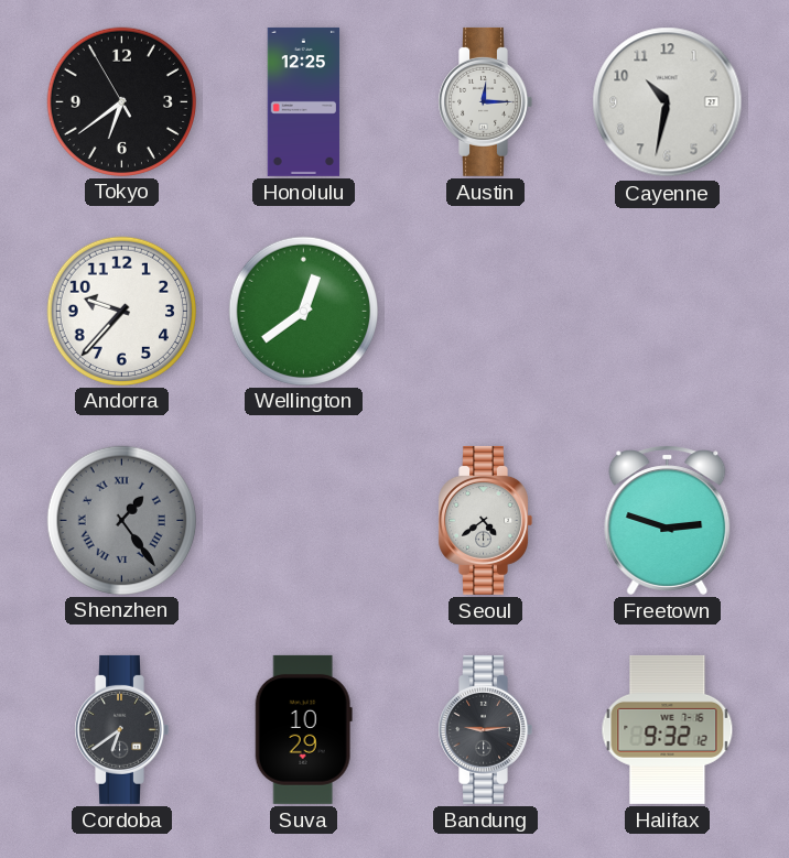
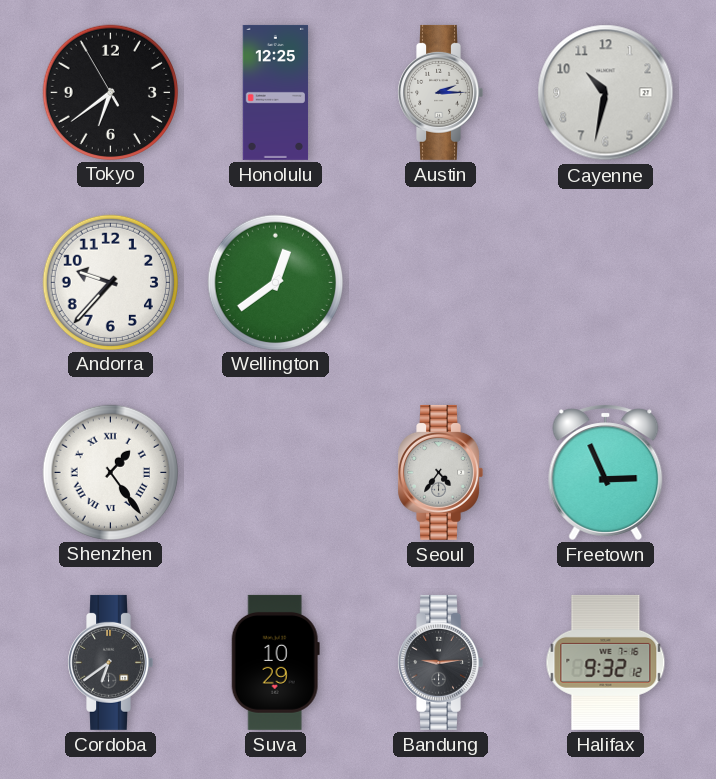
Austin: 12:15 -> 2:15 (440, 92)
Shenzhen dial: grey -> white (110, 472)
Seoul: 4:39 -> 4:36 (440, 472)
Freetown: 2:48 -> 2:56 (606, 472)
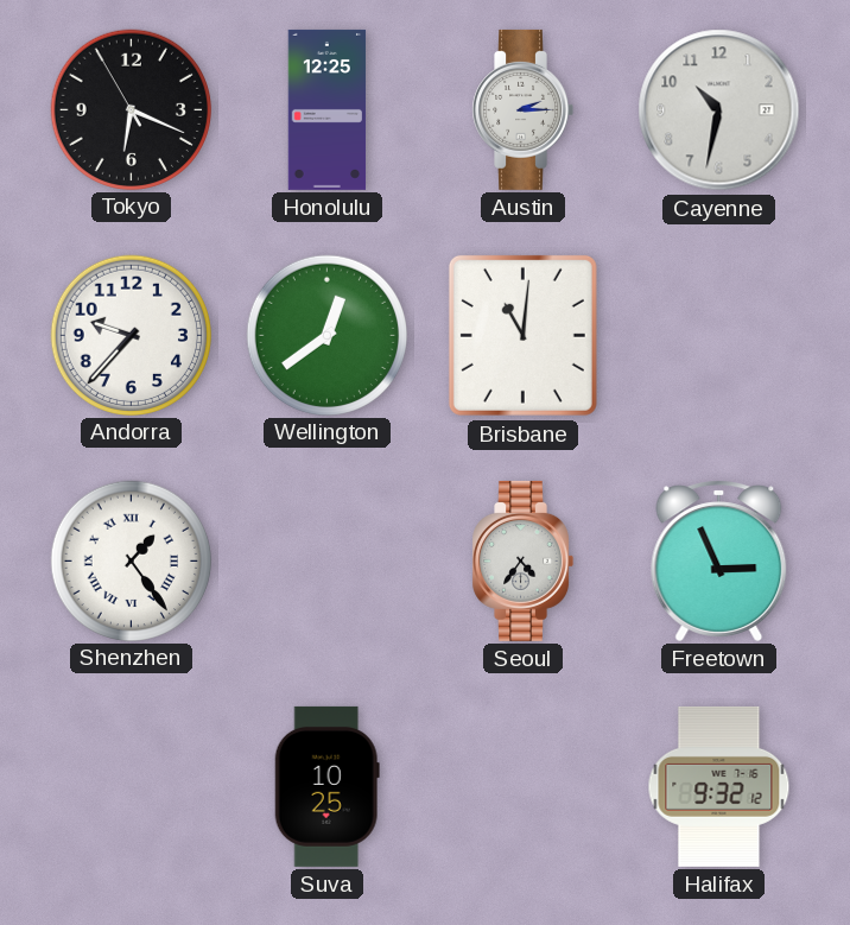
Tokyo: 6:38 -> 6:18 (131, 109)
Brisbane: none -> 11:01 (522, 335)
Cordoba: 6:39 -> none (110, 662)
Suva: 10:29 -> 10:25 (326, 786)
Bandung: 9:14 -> none (440, 662)
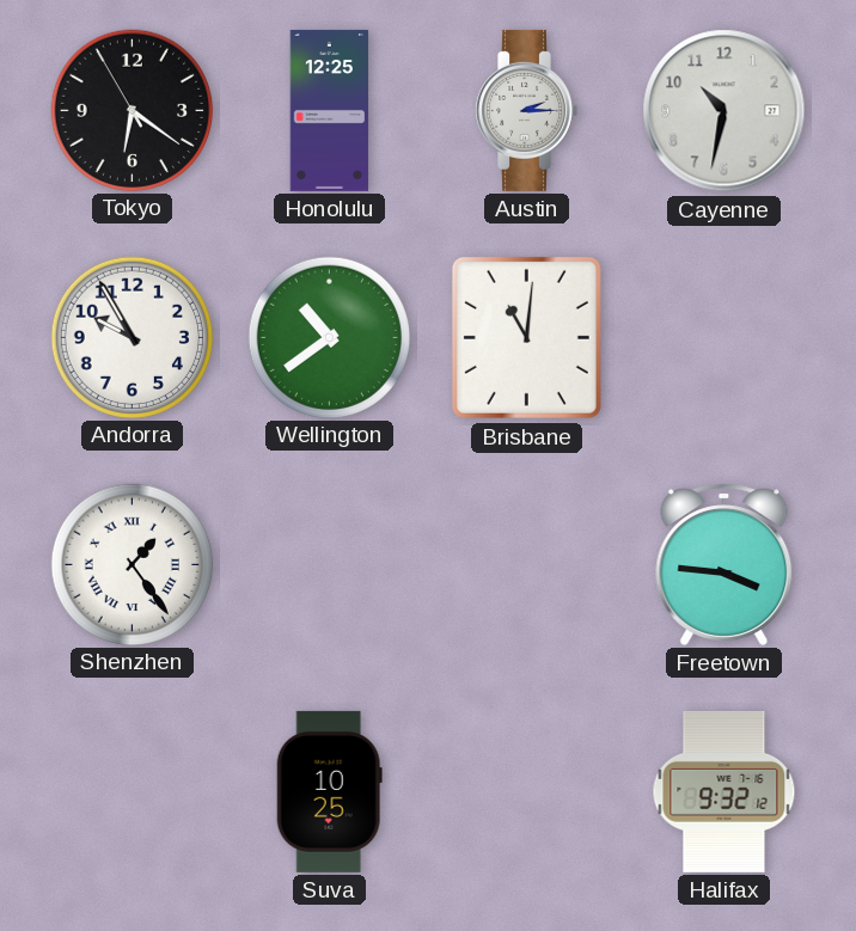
Tokyo: 6:18 -> 6:20 (132, 110)
Andorra: 9:37 -> 9:55 (132, 337)
Wellington: 12:39 -> 10:39 (329, 337)
Seoul: 4:36 -> none (522, 560)
Freetown: 2:56 -> 3:46 (724, 564)
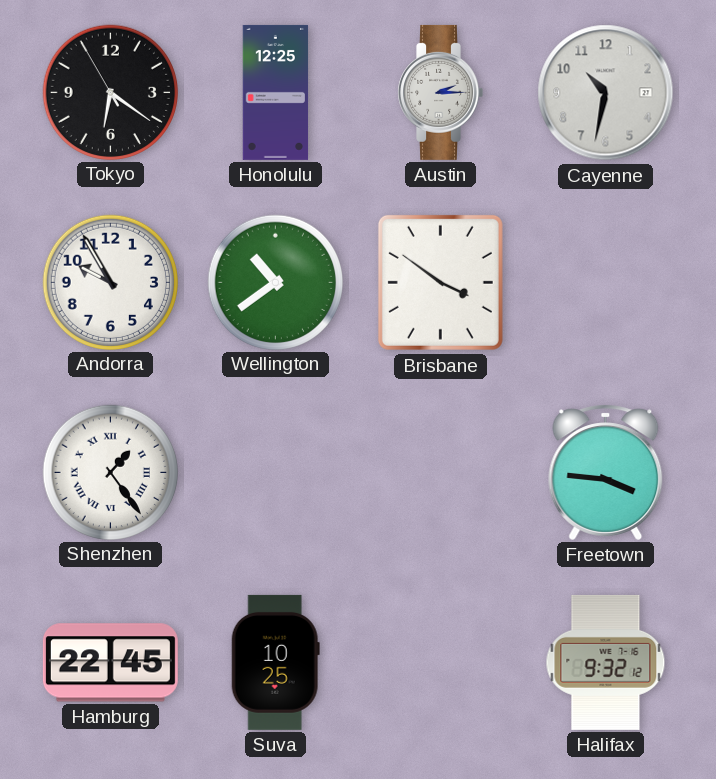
Brisbane: 11:01 -> 3:51 (440, 282)
Hamburg: none -> 22:45 (110, 663)
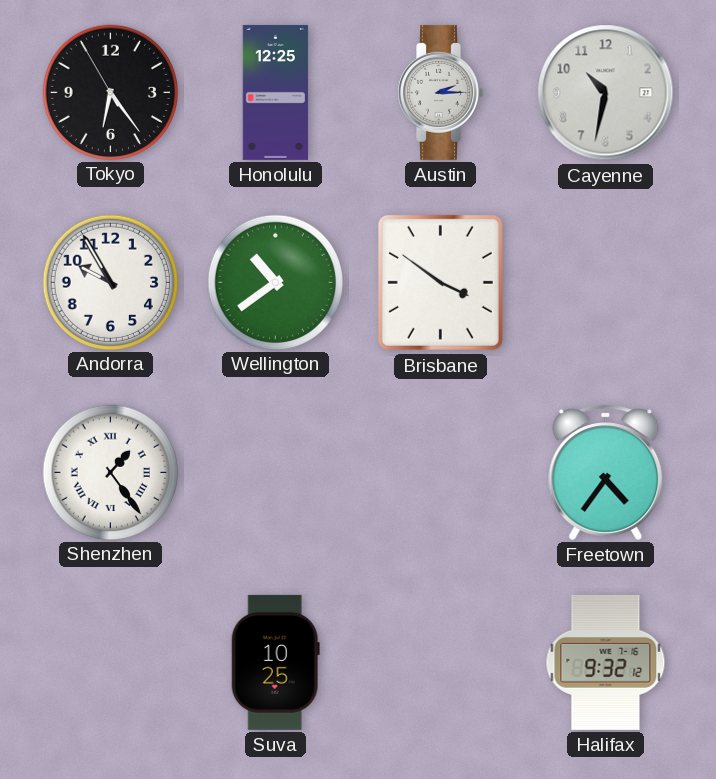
Tokyo: 6:20 -> 6:23 (110, 92)
Freetown: 3:46 -> 4:36 (606, 472)
Hamburg: 22:45 -> none (110, 663)
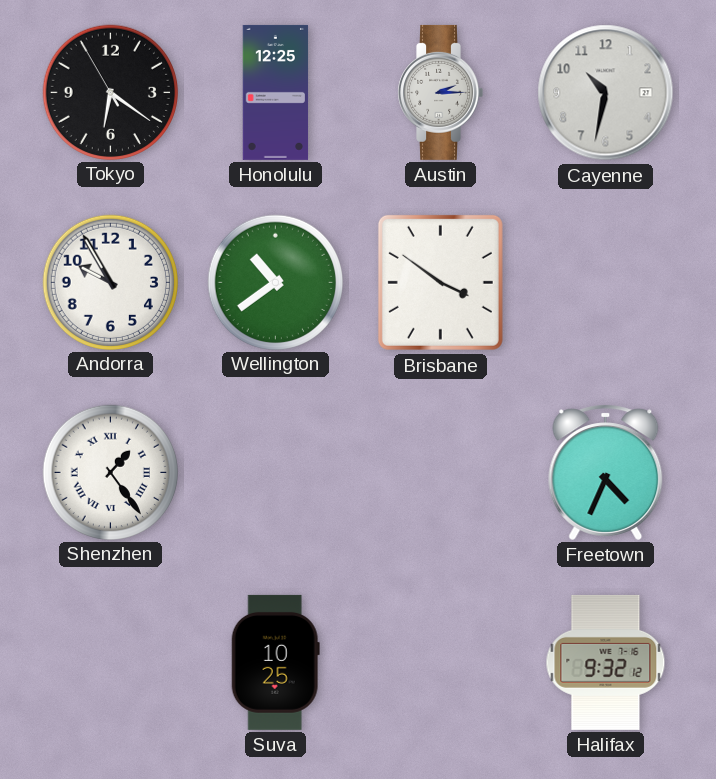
Tokyo: 6:23 -> 6:20 (110, 92)
Freetown: 4:36 -> 4:34 (606, 472)
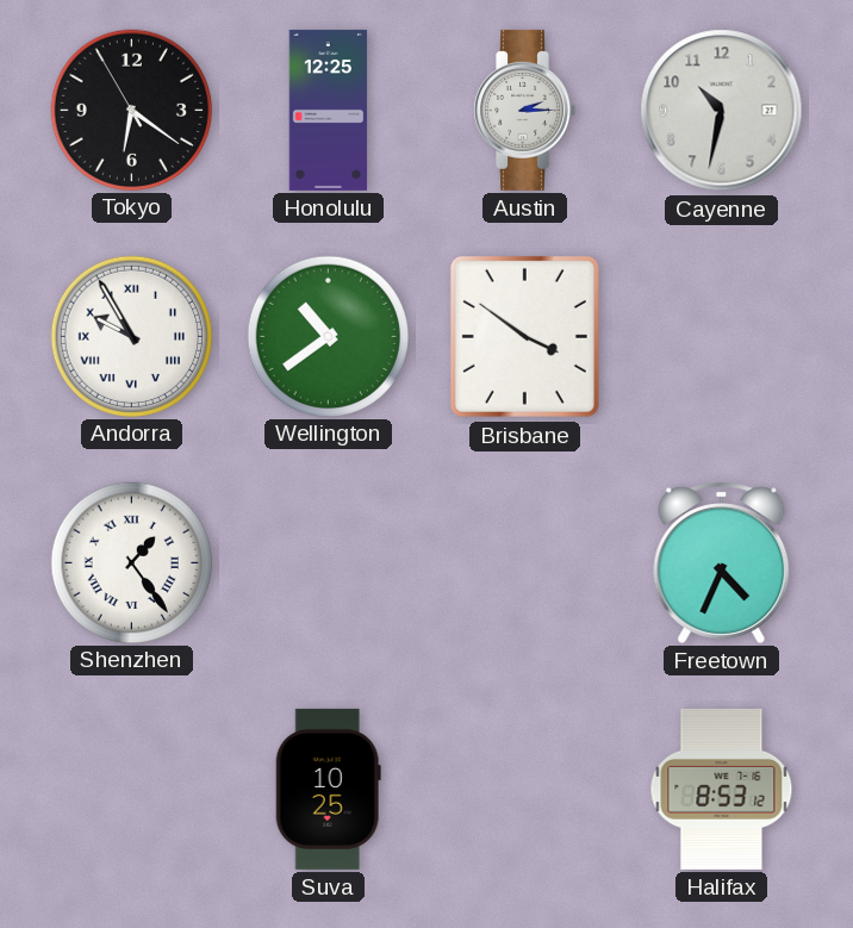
Andorra numerals: Arabic -> Roman (131, 336)
Halifax: 9:32 -> 8:53 (722, 789)
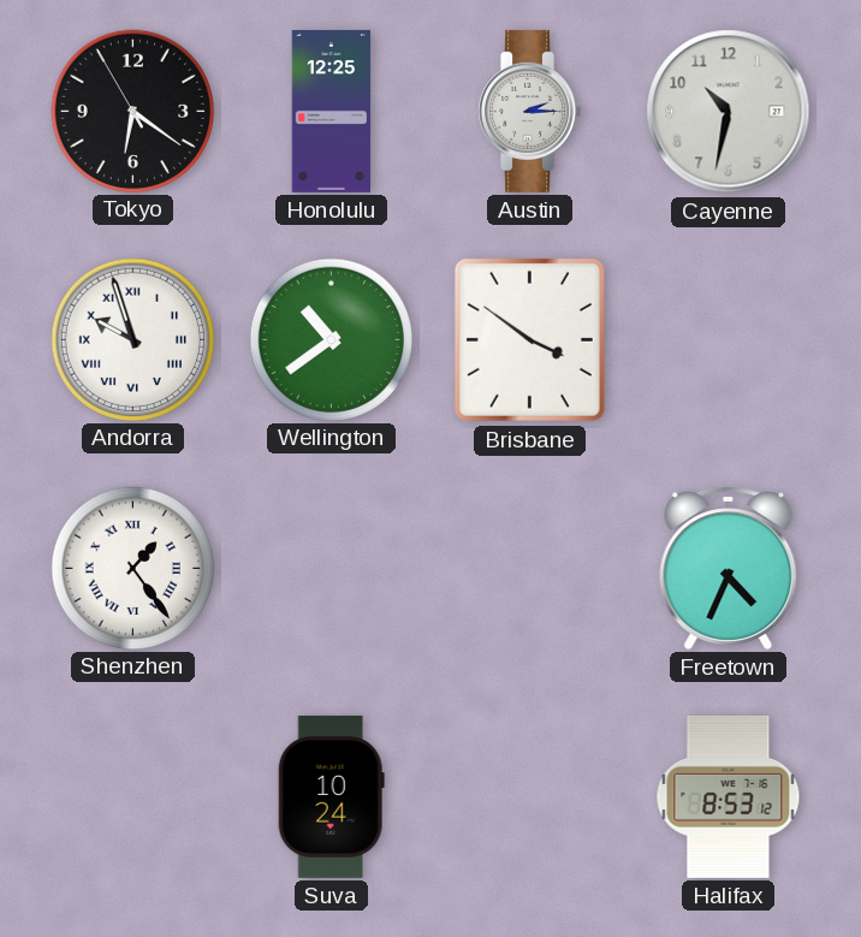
Andorra: 9:55 -> 9:57 (132, 339)
Suva: 10:25 -> 10:24 (331, 796)
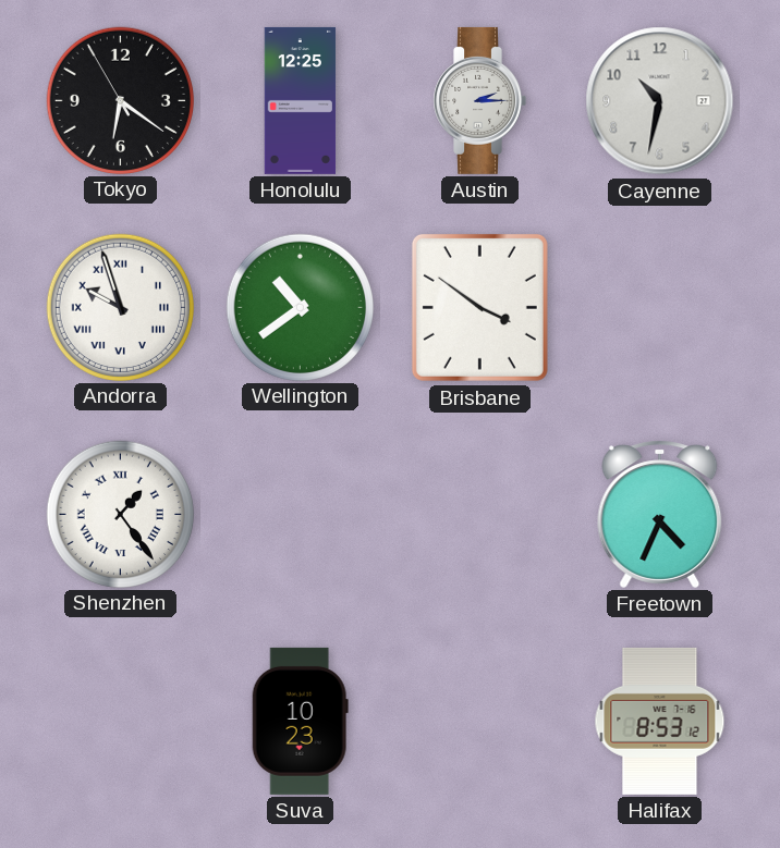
Suva: 10:24 -> 10:23 (300, 721)
